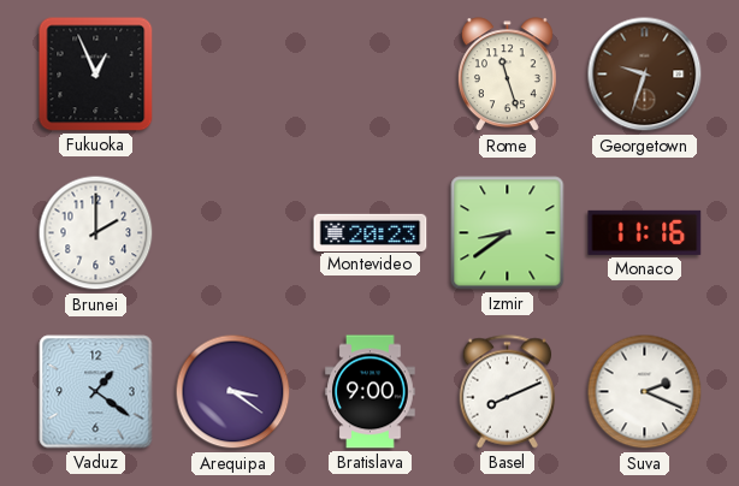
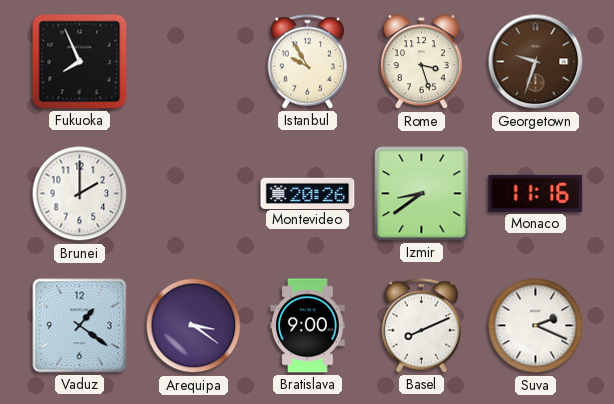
Fukuoka: 12:56 -> 7:56 (80, 62)
Istanbul: none -> 9:55 (308, 62)
Rome: 11:27 -> 3:27 (421, 62)
Montevideo: 20:23 -> 20:26 (308, 193)
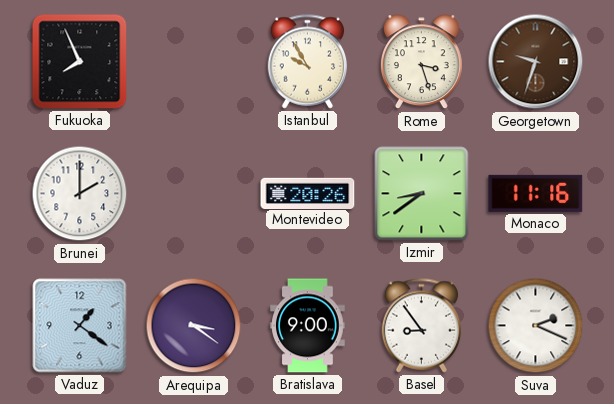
Basel: 8:11 -> 8:54 (422, 326)
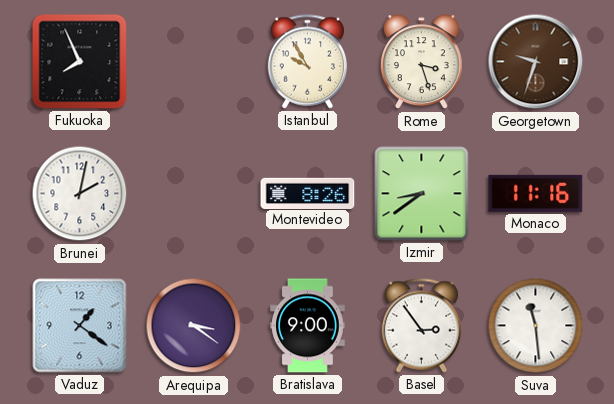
Brunei: 2:00 -> 2:02 (80, 194)
Montevideo: 20:26 -> 8:26 (308, 193)
Basel: 8:54 -> 2:54 (422, 326)
Suva: 2:19 -> 11:29 (536, 326)
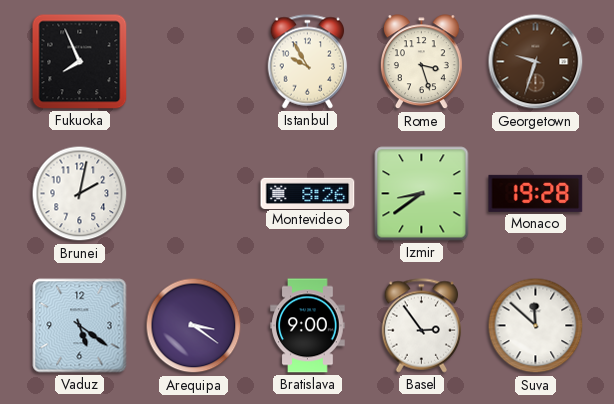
Monaco: 11:16 -> 19:28 (536, 193)
Vaduz: 1:21 -> 5:21 (80, 326)
Suva: 11:29 -> 11:52 (536, 326)
